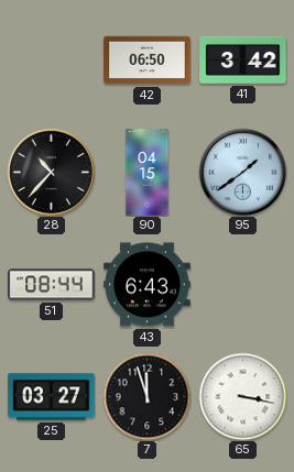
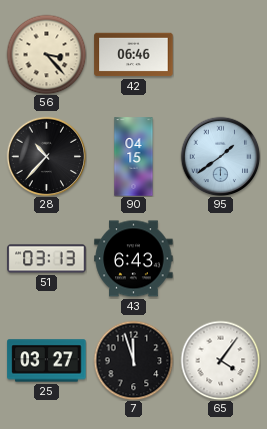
56: none -> 3:23 (46, 54)
42: 06:50 -> 06:46 (134, 55)
41: 3:42 -> none (243, 59)
51: 08:44 -> 03:13 (47, 259)
65: 3:17 -> 4:06 (220, 360)
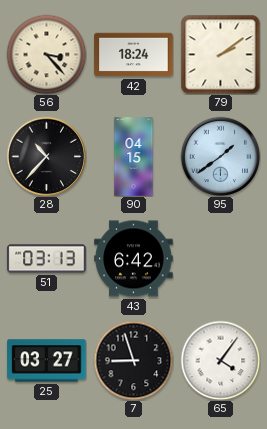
42: 06:46 -> 18:24 (134, 55)
79: none -> 2:09 (220, 54)
43: 6:43 -> 6:42 (134, 259)
7: 11:57 -> 8:57 (133, 360)
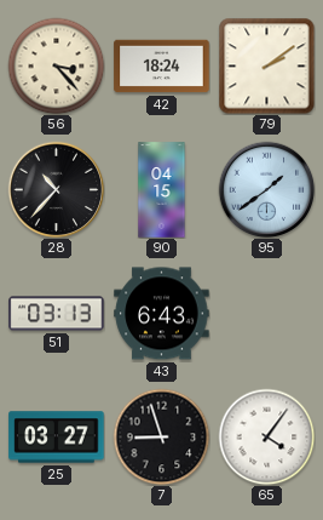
43: 6:42 -> 6:43 (162, 314)
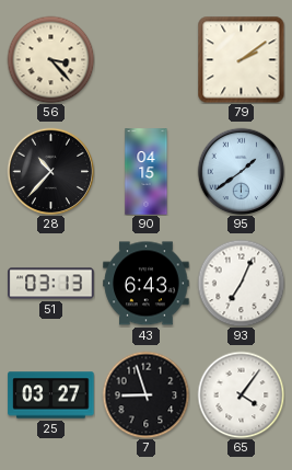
42: 18:24 -> none (162, 67)
93: none -> 7:04 (241, 283)
